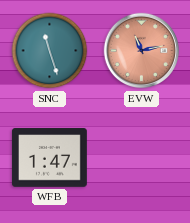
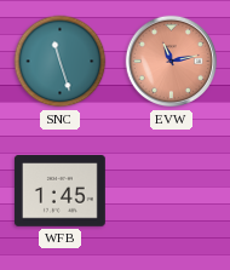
WFB: 1:47 -> 1:45 (59, 191)
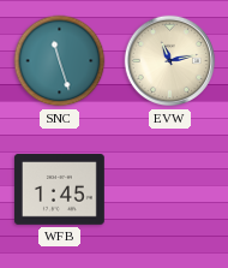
EVW dial: salmon -> cream (170, 61)
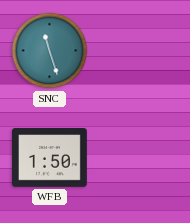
EVW: 11:13 -> none (170, 61)
WFB: 1:45 -> 1:50 (49, 158)
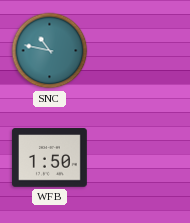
SNC: 11:27 -> 10:47 (50, 51)
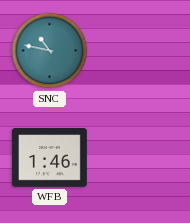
WFB: 1:50 -> 1:46 (49, 158)
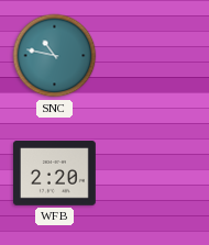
WFB: 1:46 -> 2:20 (54, 174)
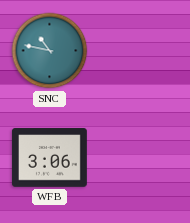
WFB: 2:20 -> 3:06 (49, 158)
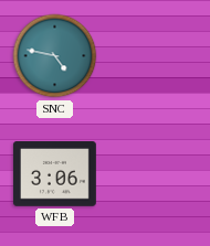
SNC: 10:47 -> 4:47 (55, 56)
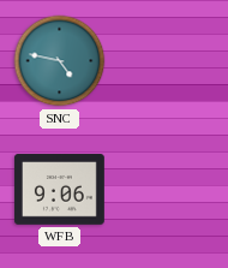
WFB: 3:06 -> 9:06 (59, 190)
